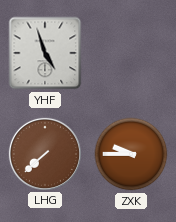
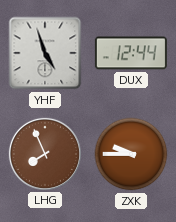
DUX: none -> 12:44 (131, 53)
LHG: 7:38 -> 7:56 (45, 154)
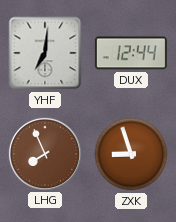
YHF: 4:57 -> 7:01 (45, 53)
ZXK: 9:45 -> 8:57 (131, 154)
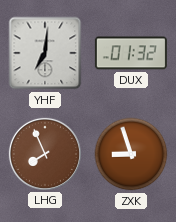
DUX: 12:44 -> 01:32 (131, 53)
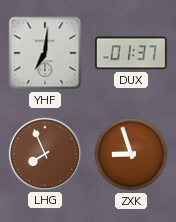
DUX: 01:32 -> 01:37 (131, 53)
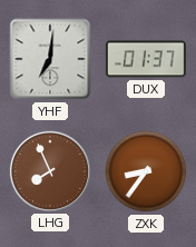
ZXK: 8:57 -> 8:36 (146, 171)
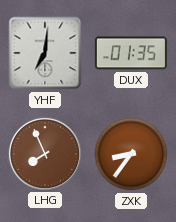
DUX: 01:37 -> 01:35 (131, 53)
